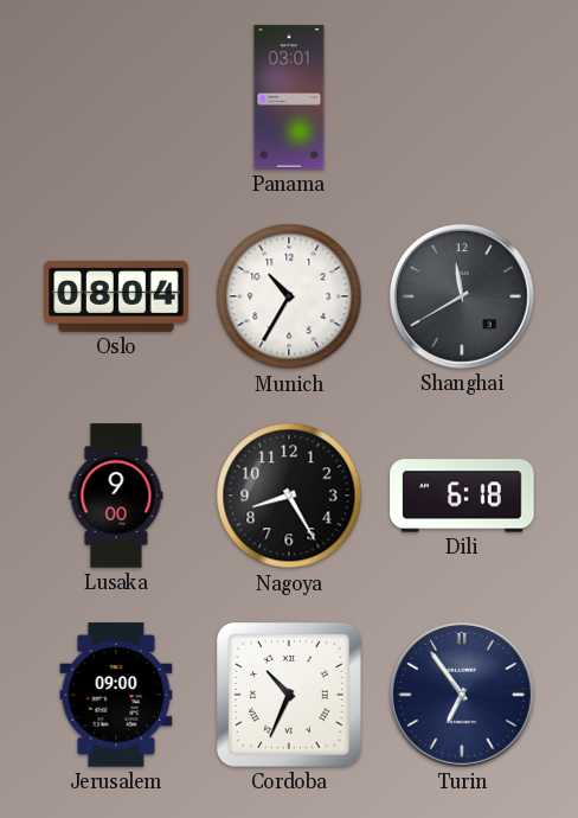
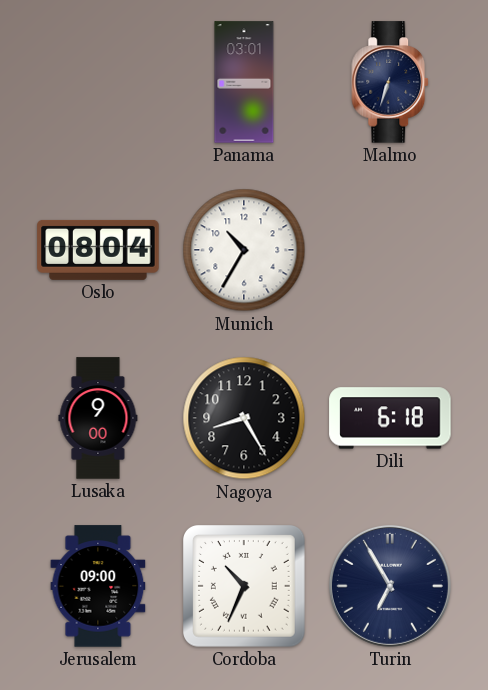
Malmo: none -> 6:33 (391, 82)
Shanghai: 11:40 -> none (462, 296)
Turin: 6:54 -> 6:55 (390, 586)
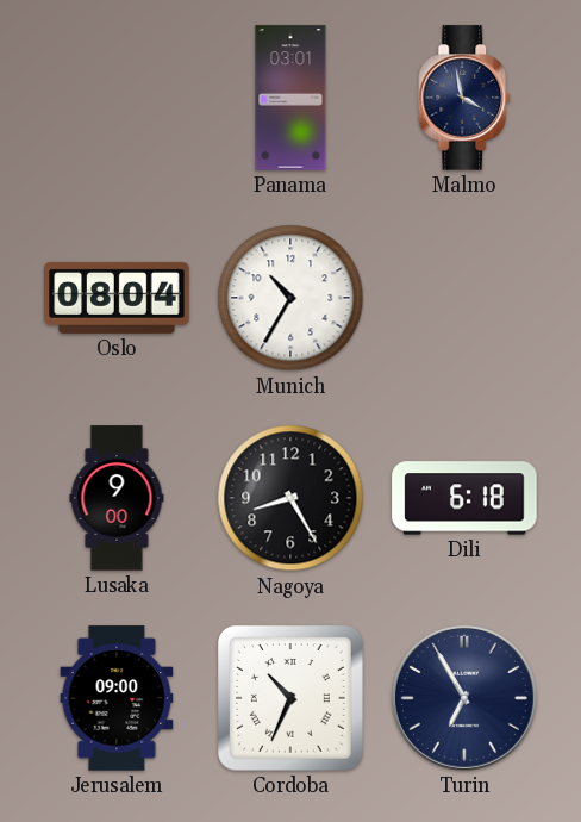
Malmo: 6:33 -> 3:58 (466, 98)
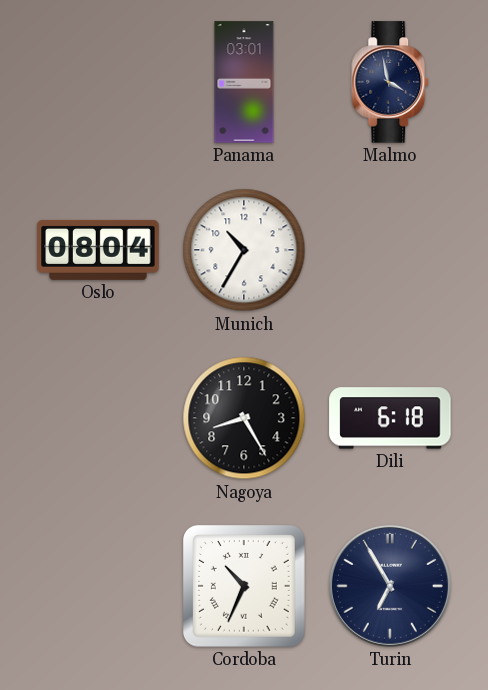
Lusaka: 9:00 -> none (117, 498)
Jerusalem: 09:00 -> none (117, 698)
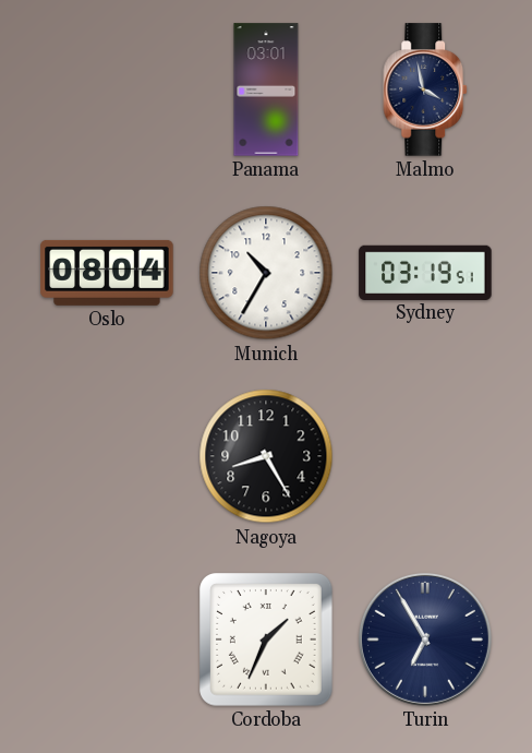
Sydney: none -> 03:19 (425, 272)
Dili: 6:18 -> none (390, 418)
Cordoba: 10:34 -> 1:34 (267, 641)
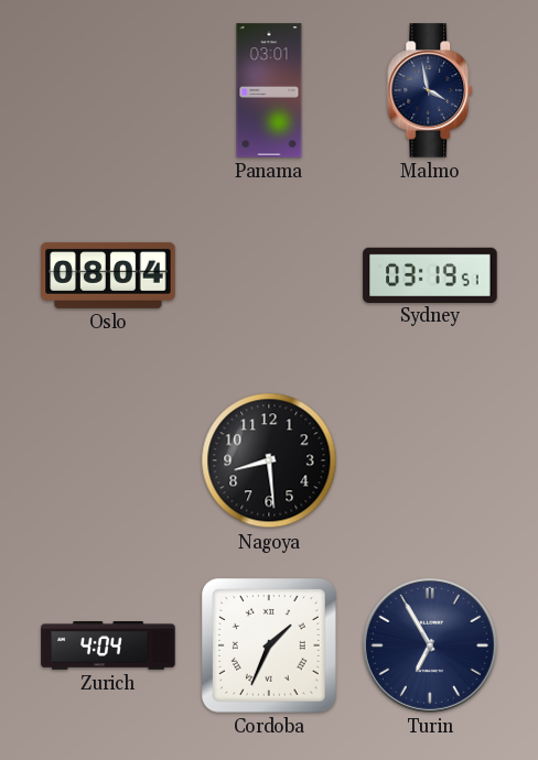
Munich: 10:35 -> none (266, 273)
Nagoya: 8:25 -> 8:29 (269, 460)
Zurich: none -> 4:04 (108, 645)
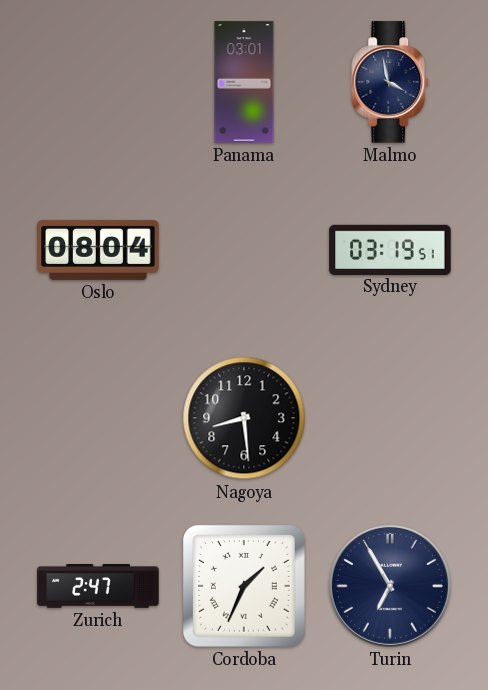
Zurich: 4:04 -> 2:47 (98, 586)
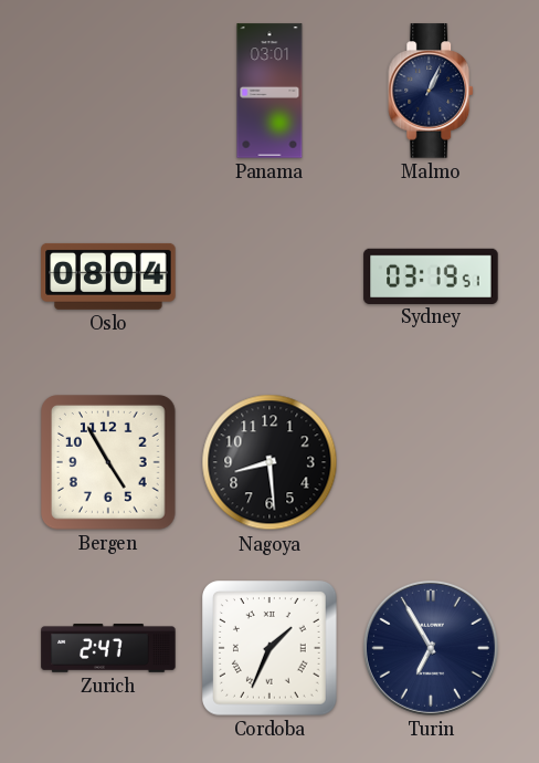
Malmo: 3:58 -> 1:04 (432, 91)
Bergen: none -> 4:55 (109, 463)
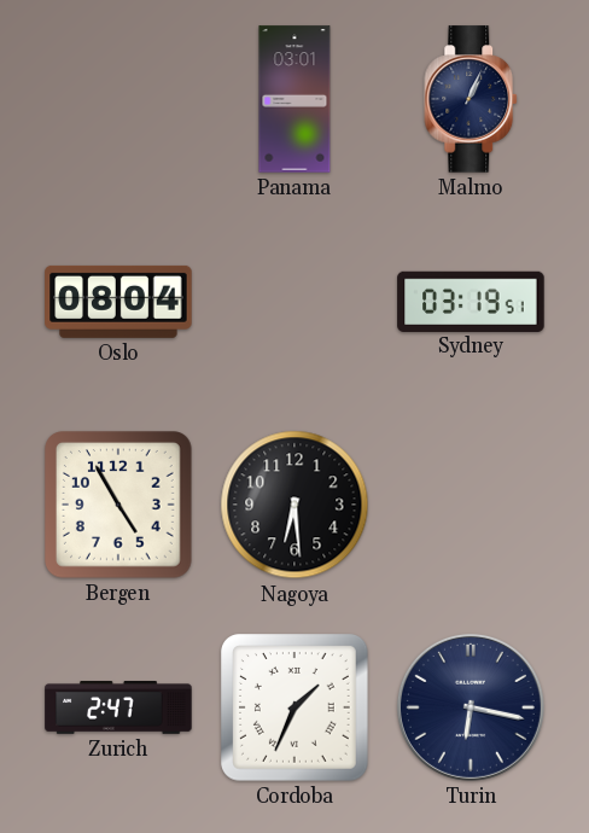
Nagoya: 8:29 -> 6:29 (294, 505)
Turin: 6:55 -> 6:17 (471, 707)
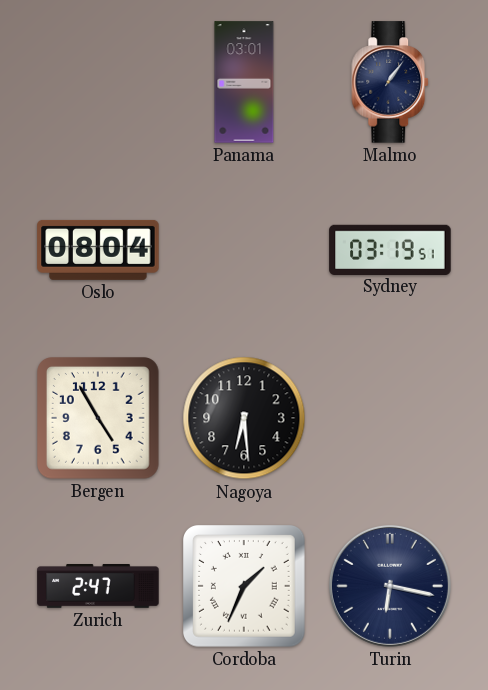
Malmo: 1:04 -> 1:06 (391, 82)
